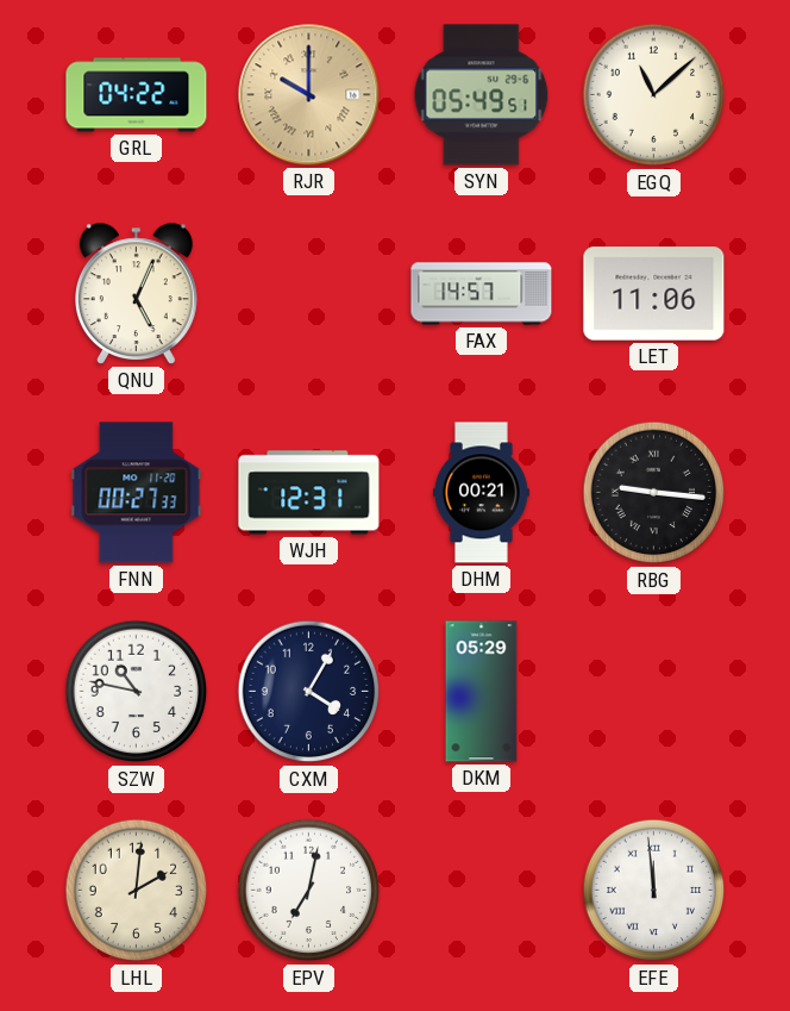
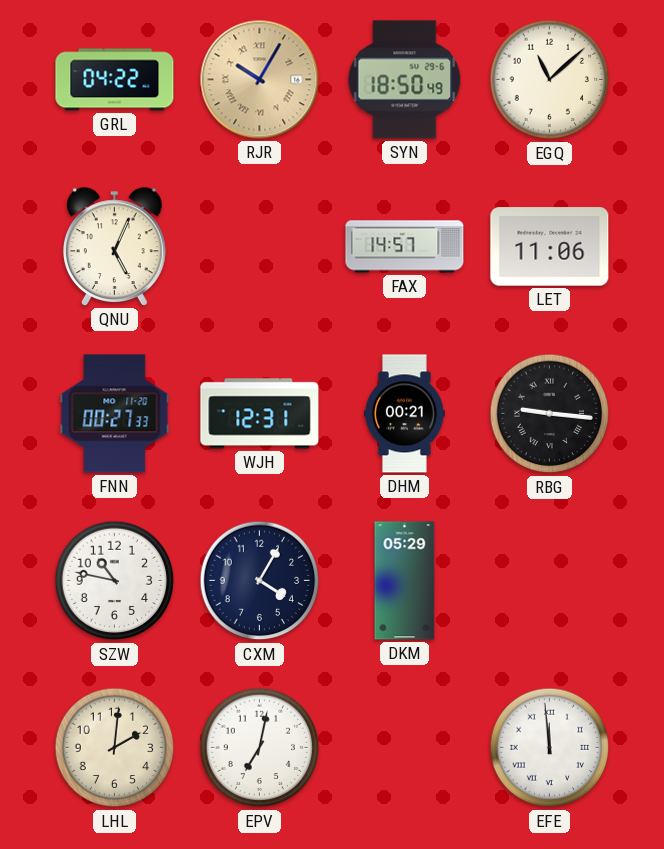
RJR: 10:00 -> 10:05 (260, 80)
SYN: 05:49 -> 18:50 (405, 80)
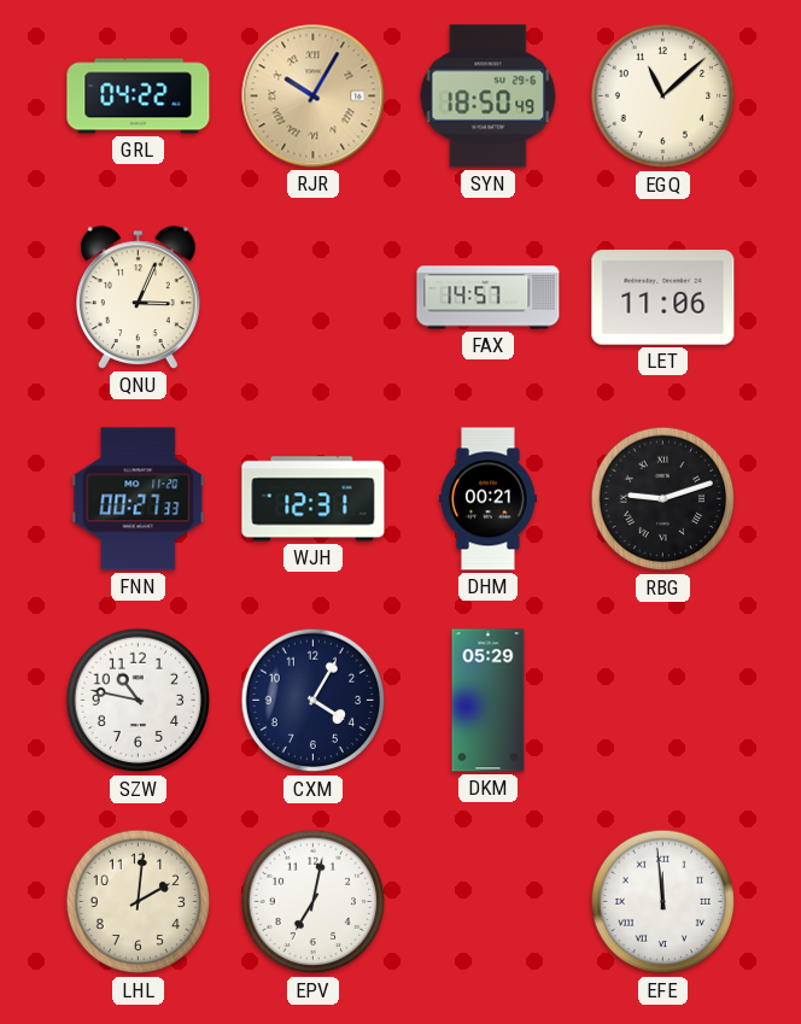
QNU: 5:04 -> 3:04 (139, 298)
RBG: 9:16 -> 9:12 (663, 499)
